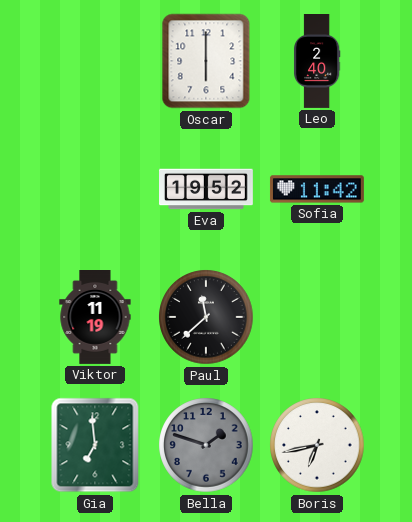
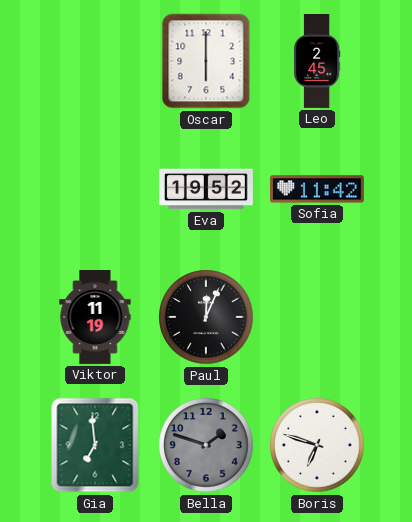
Leo: 2:40 -> 2:45 (317, 62)
Paul: 11:38 -> 12:04 (206, 317)
Boris: 6:43 -> 6:48 (317, 445)
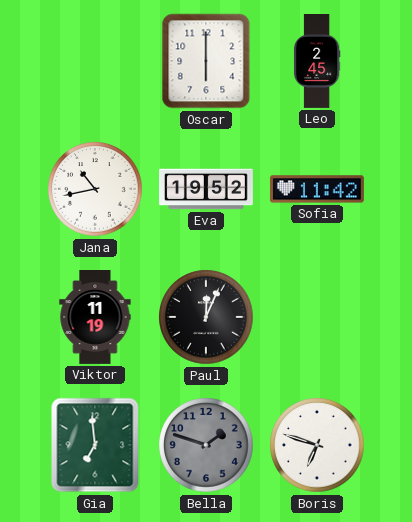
Jana: none -> 10:43 (95, 189)
